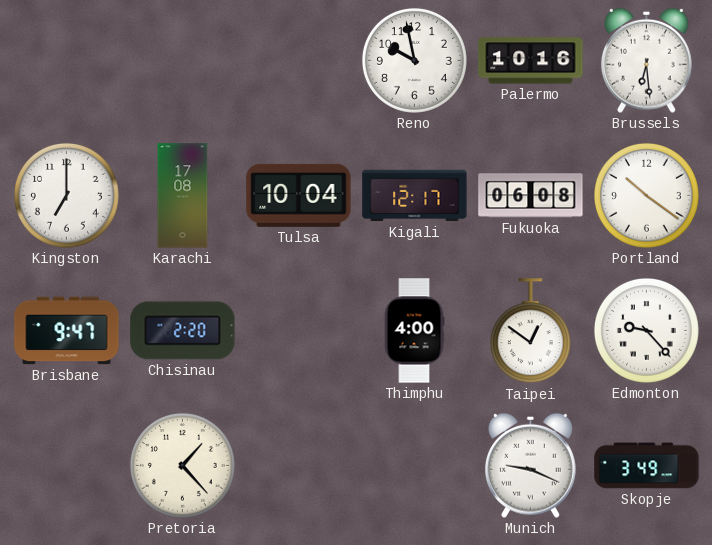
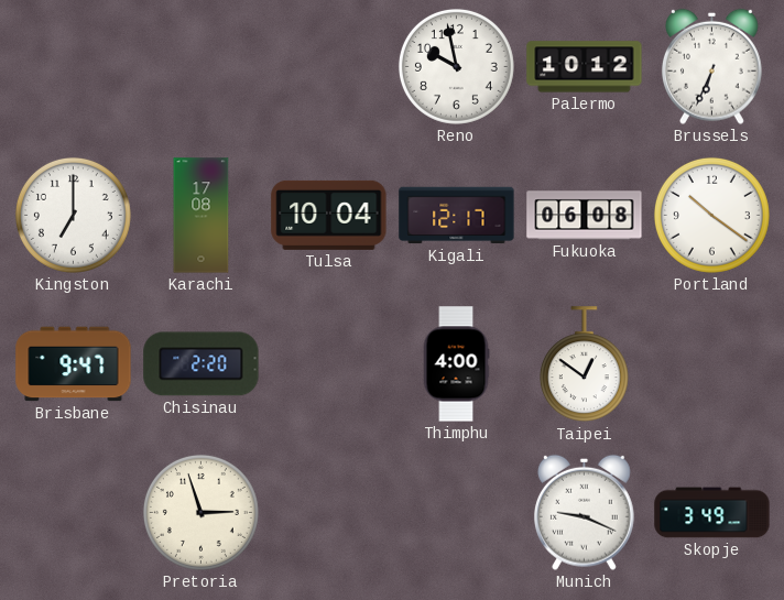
Palermo: 10:16 -> 10:12 (585, 67)
Brussels: 6:29 -> 6:34 (711, 66)
Edmonton: 9:23 -> none (646, 330)
Pretoria: 1:23 -> 2:57 (200, 512)
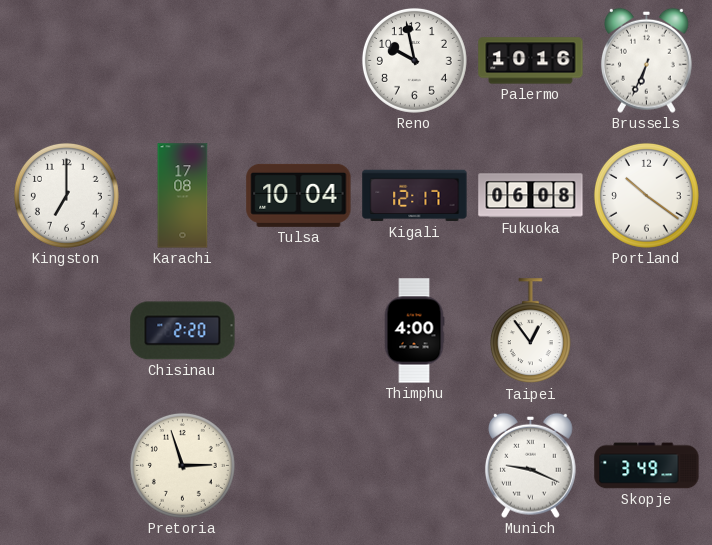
Palermo: 10:12 -> 10:16 (531, 61)
Brisbane: 9:47 -> none (74, 364)
Taipei: 12:51 -> 12:54 (530, 331)
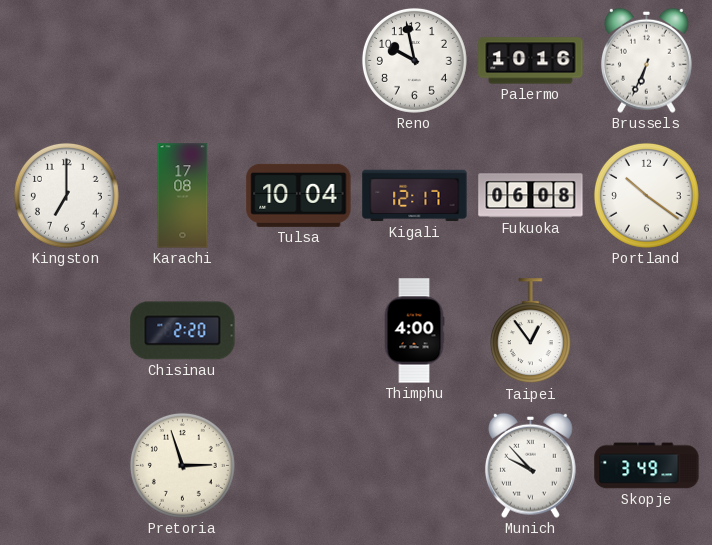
Munich: 9:19 -> 9:53 (530, 465)
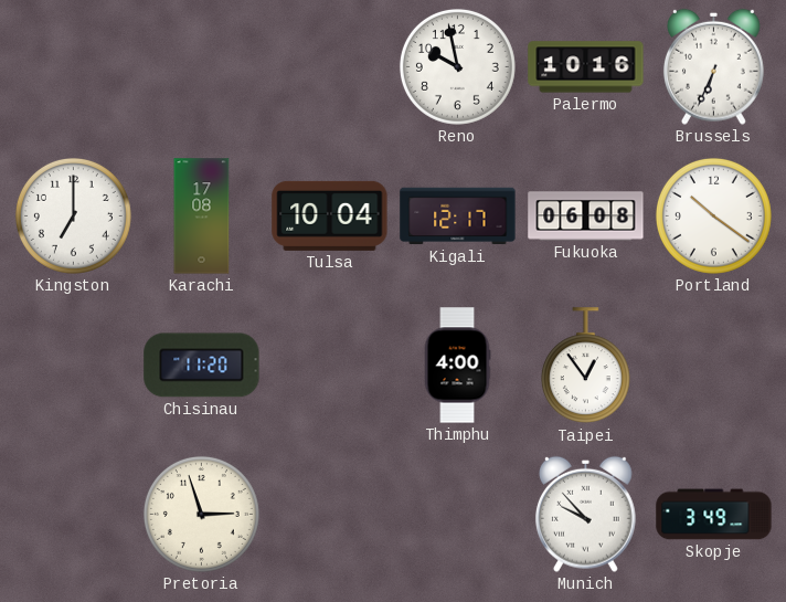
Chisinau: 2:20 -> 11:20 (202, 366)
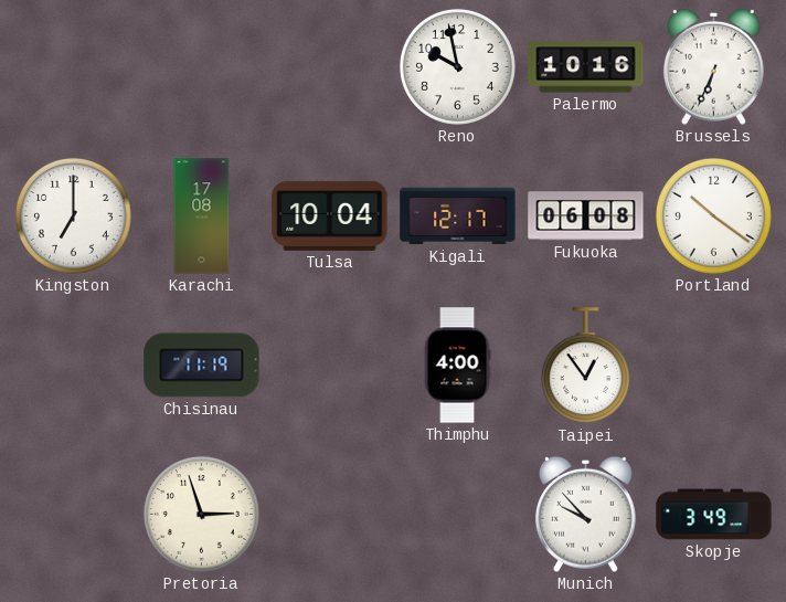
Chisinau: 11:20 -> 11:19 (202, 366)
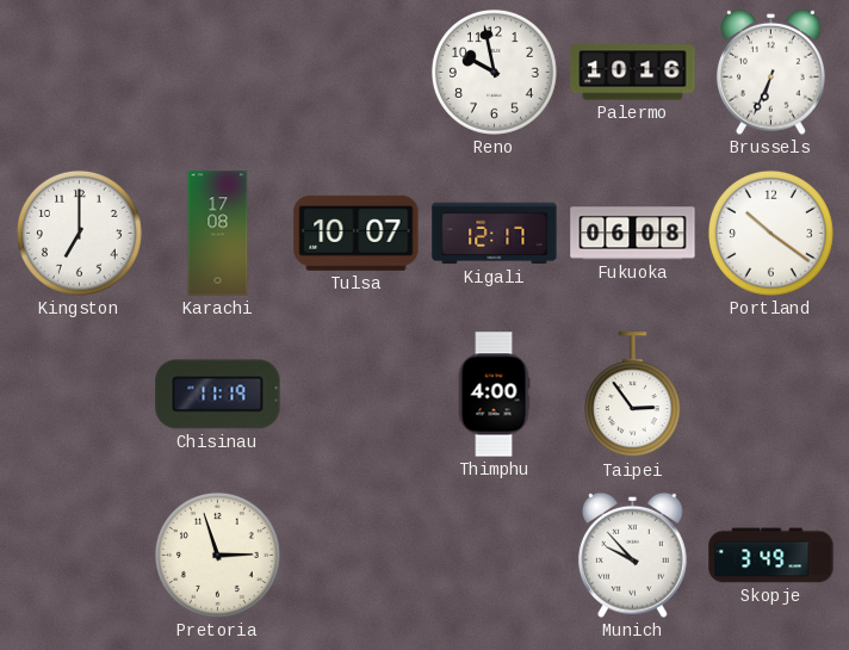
Tulsa: 10:04 -> 10:07 (357, 233)
Taipei: 12:54 -> 2:54 (632, 395)
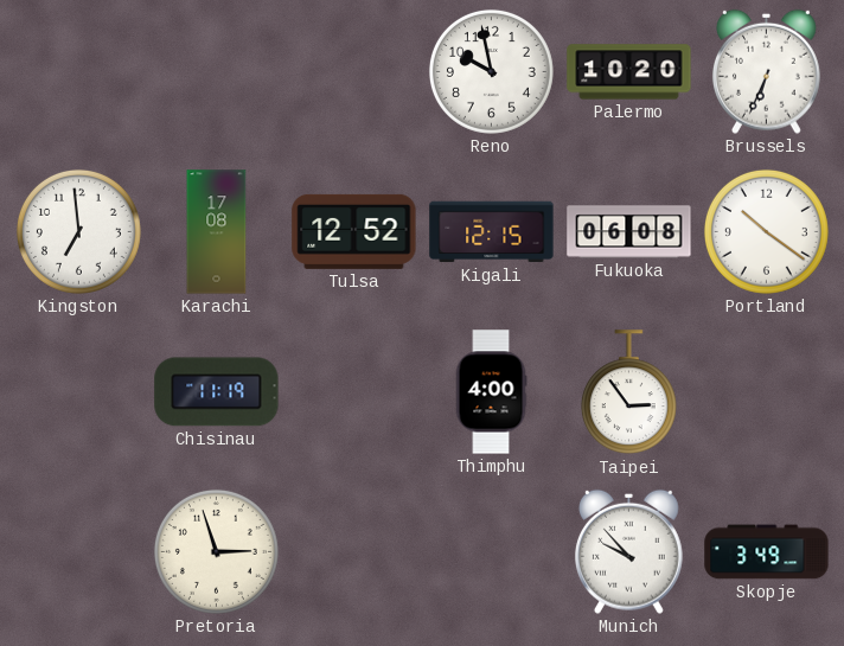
Palermo: 10:16 -> 10:20 (629, 72)
Kingston: 7:00 -> 6:59 (78, 231)
Tulsa: 10:07 -> 12:52 (354, 231)
Kigali: 12:17 -> 12:15 (492, 232)
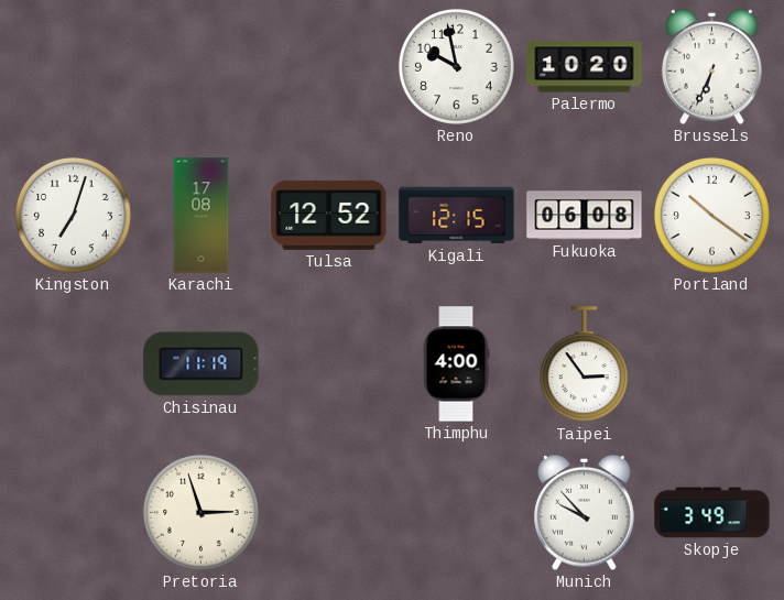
Kingston: 6:59 -> 7:03 (73, 215)
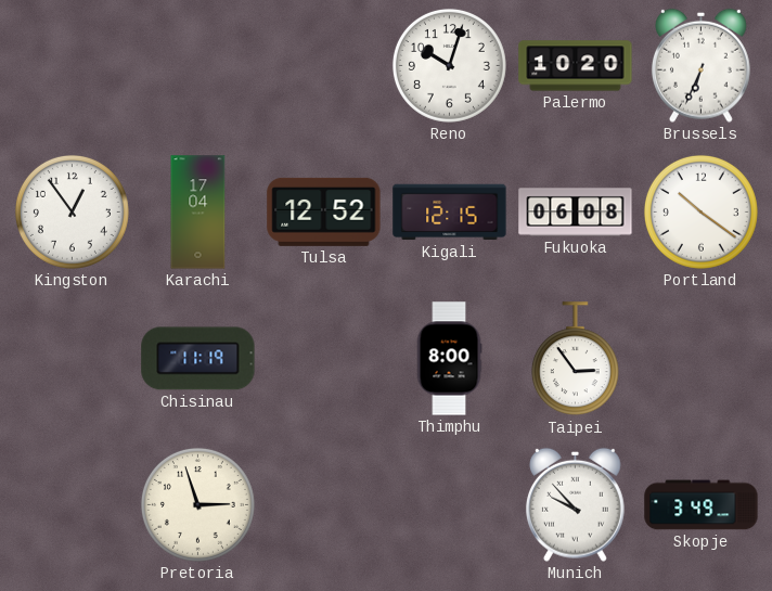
Reno: 9:58 -> 10:03 (449, 65)
Kingston: 7:03 -> 12:54 (72, 211)
Karachi: 17:08 -> 17:04 (198, 213)
Thimphu: 4:00 -> 8:00 (449, 359)
